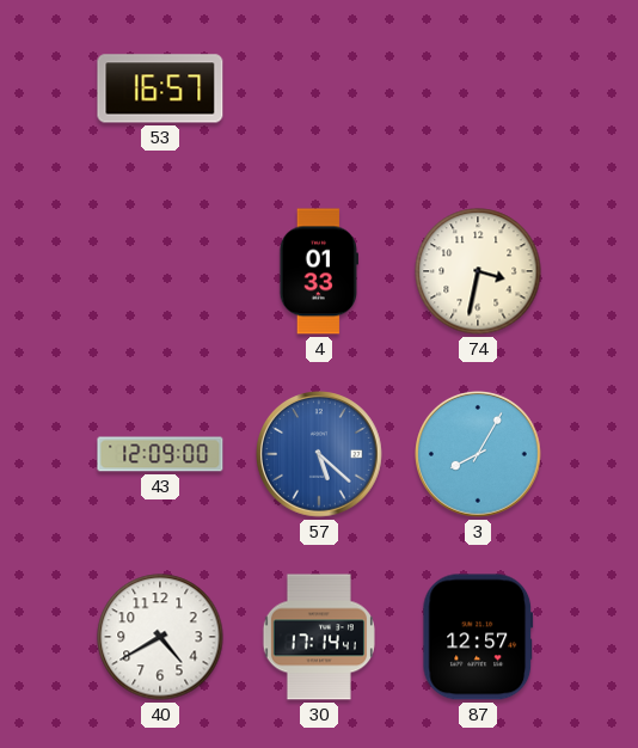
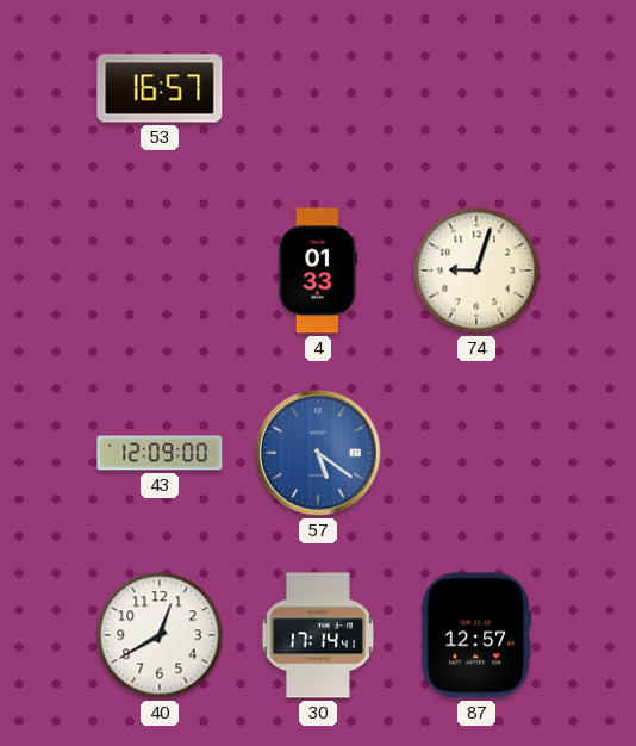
74: 3:32 -> 9:03 (476, 271)
57: 5:22 -> 5:21 (319, 454)
3: 8:05 -> none (479, 455)
40: 4:40 -> 12:40 (160, 635)
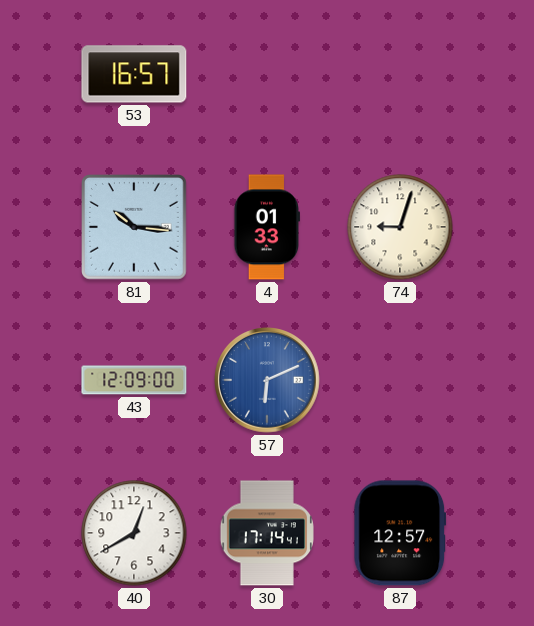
81: none -> 10:16 (134, 227)
57: 5:21 -> 6:11 (268, 381)
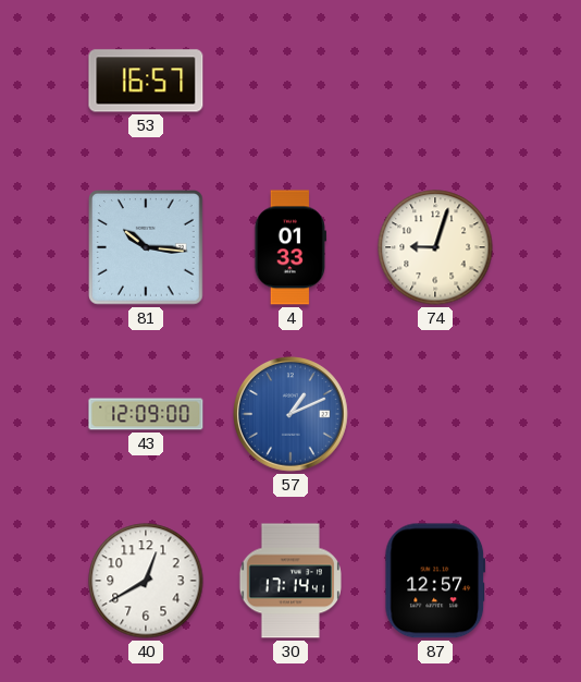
57: 6:11 -> 1:11 (292, 415)
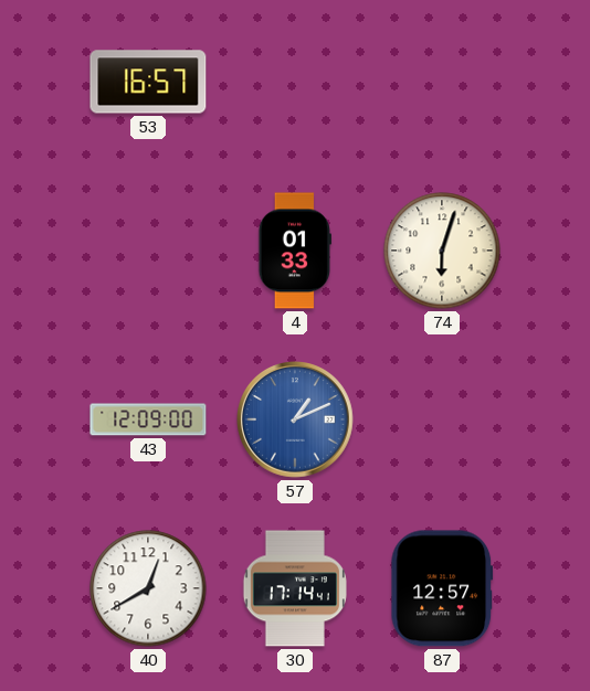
81: 10:16 -> none (146, 247)
74: 9:03 -> 6:03 (442, 251)
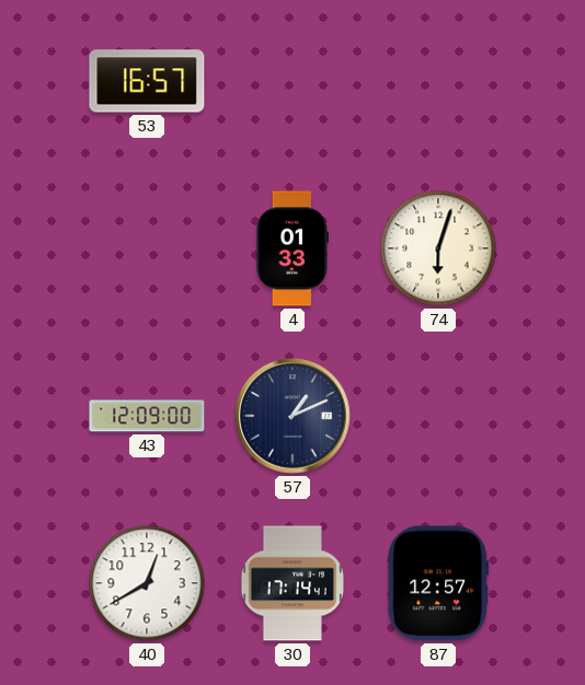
57 dial: blue -> navy (294, 417)
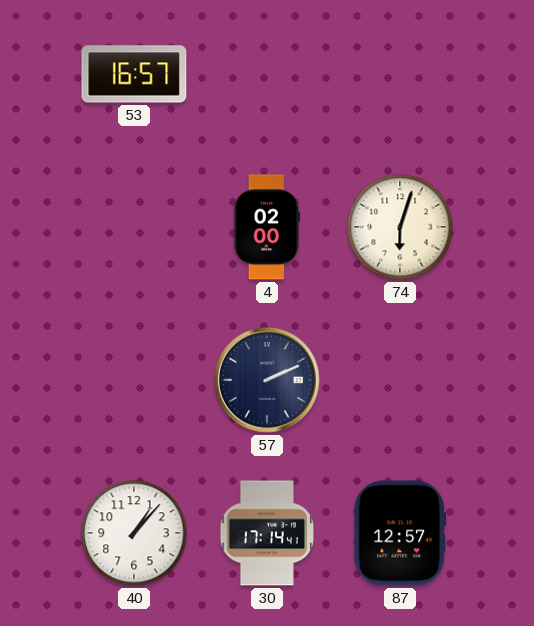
4: 01:33 -> 02:00 (267, 227)
43: 12:09 -> none (147, 416)
57: 1:11 -> 2:11 (268, 381)
40: 12:40 -> 1:07 (134, 533)
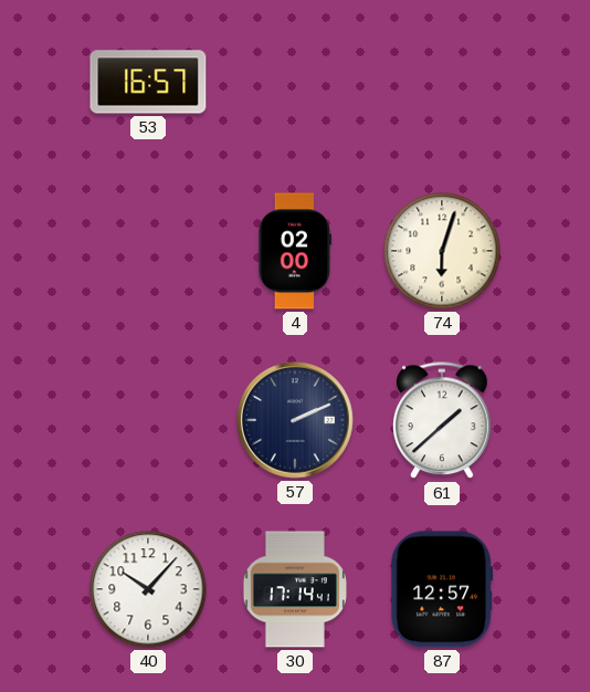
61: none -> 1:38 (443, 421)
40: 1:07 -> 10:07 (148, 589)
